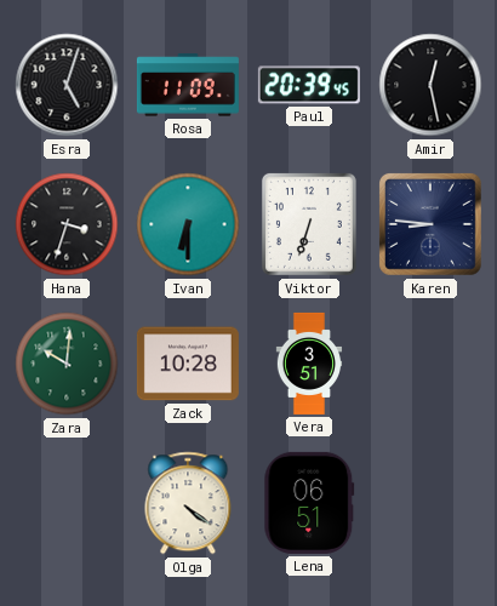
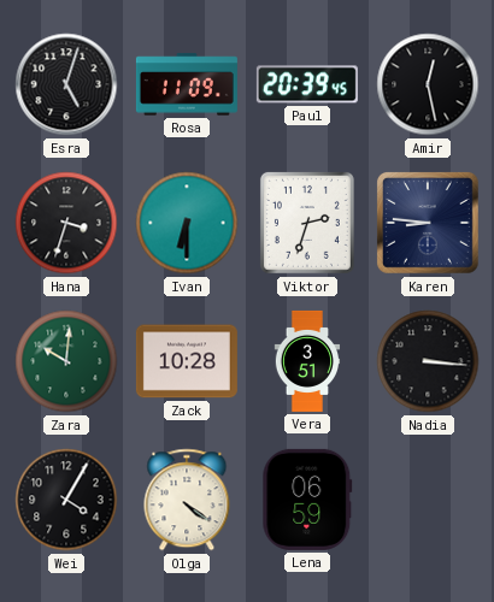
Viktor: 6:33 -> 2:33 (307, 223)
Nadia: none -> 3:16 (428, 361)
Wei: none -> 4:05 (66, 500)
Lena: 06:51 -> 06:59 (307, 500)
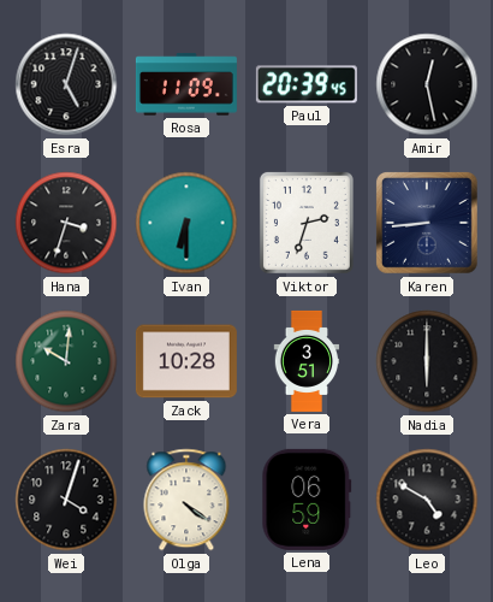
Karen: 8:46 -> 8:44 (427, 223)
Nadia: 3:16 -> 6:00 (427, 361)
Wei: 4:05 -> 4:03 (66, 500)
Leo: none -> 4:50 (427, 500)
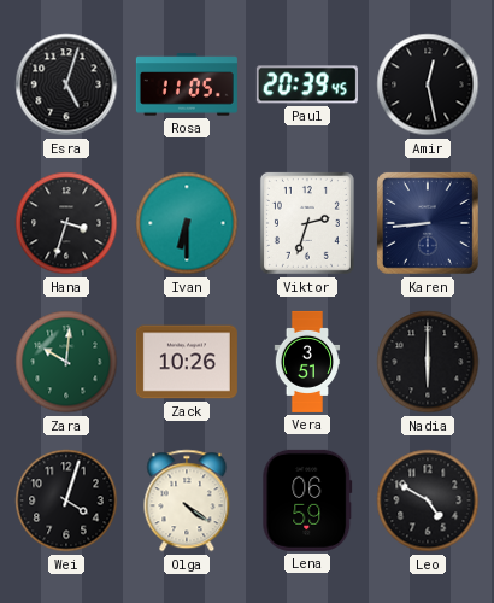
Rosa: 11:09 -> 11:05 (187, 84)
Zack: 10:28 -> 10:26 (187, 362)
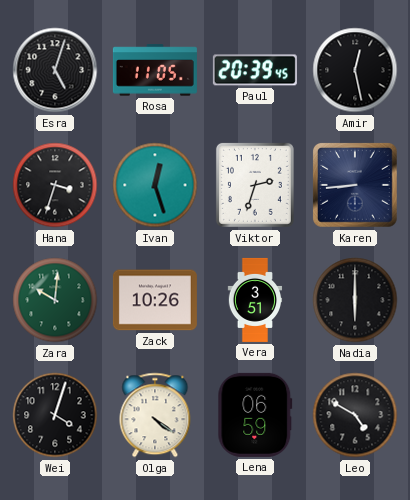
Ivan: 6:30 -> 12:27 (155, 185)
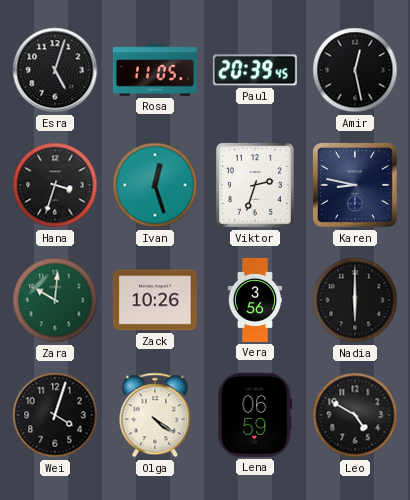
Karen: 8:44 -> 8:47 (355, 185)
Vera: 3:51 -> 3:56 (255, 300)
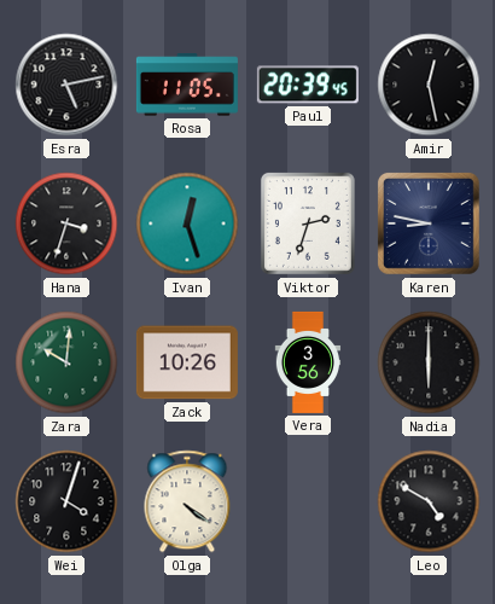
Esra: 5:03 -> 5:13 (66, 85)
Lena: 06:59 -> none (255, 415)
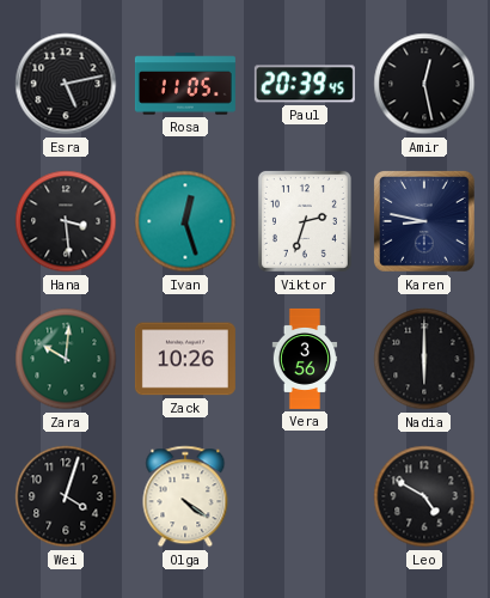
Hana: 3:33 -> 3:29 (66, 221)
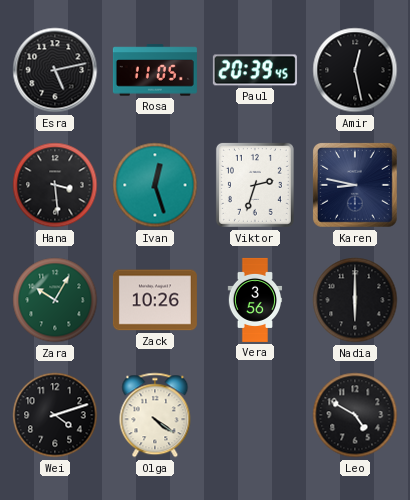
Zara: 10:01 -> 10:05 (55, 300)
Wei: 4:03 -> 4:12 (55, 415)
